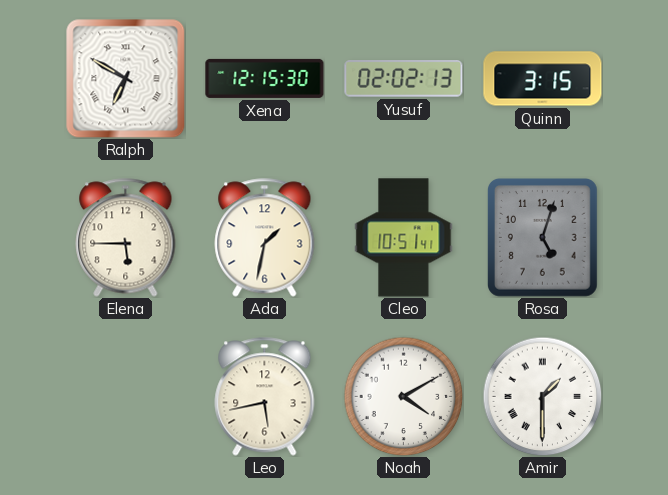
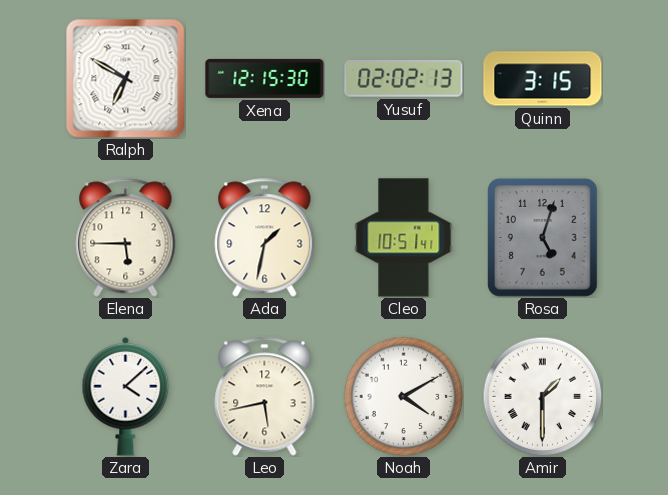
Zara: none -> 4:08 (126, 396)
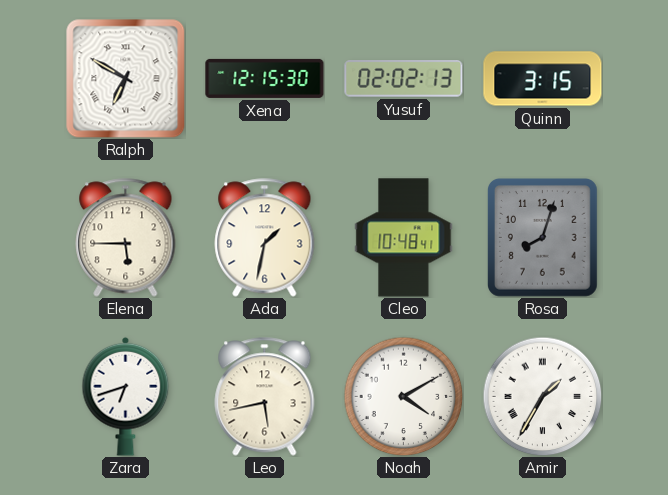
Cleo: 10:51 -> 10:48 (404, 238)
Rosa: 5:03 -> 8:03 (542, 238)
Zara: 4:08 -> 6:42 (126, 396)
Amir: 1:30 -> 1:35 (542, 396)
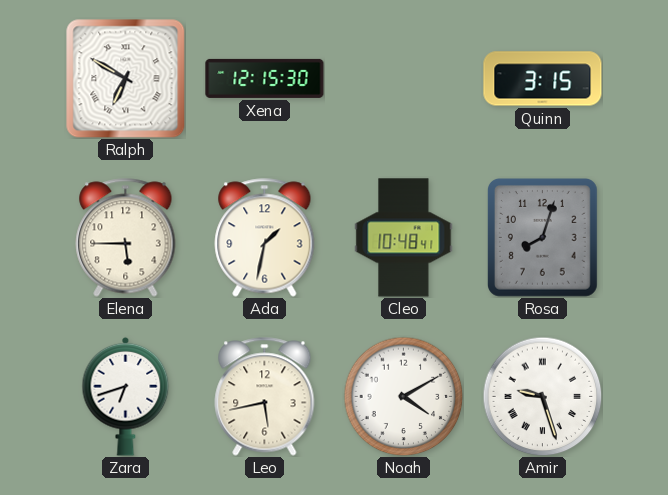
Yusuf: 02:02 -> none (404, 79)
Amir: 1:35 -> 9:27 (542, 396)
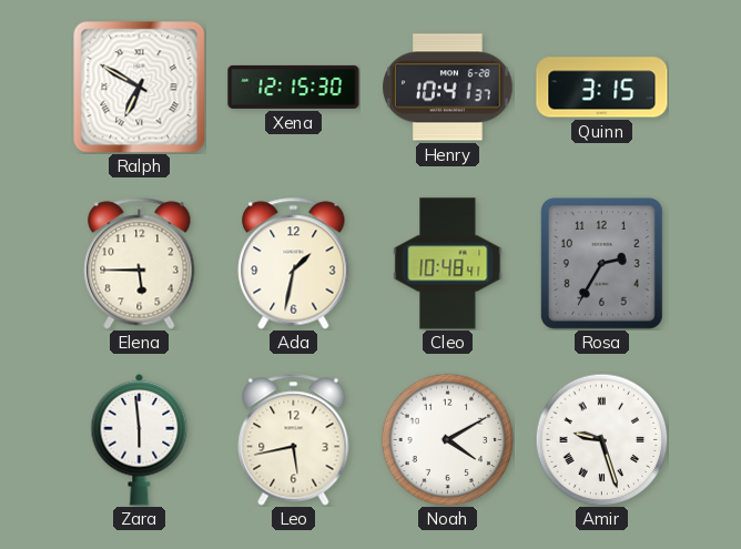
Henry: none -> 10:41 (448, 88)
Rosa: 8:03 -> 2:35 (601, 264)
Zara: 6:42 -> 5:59 (140, 439)
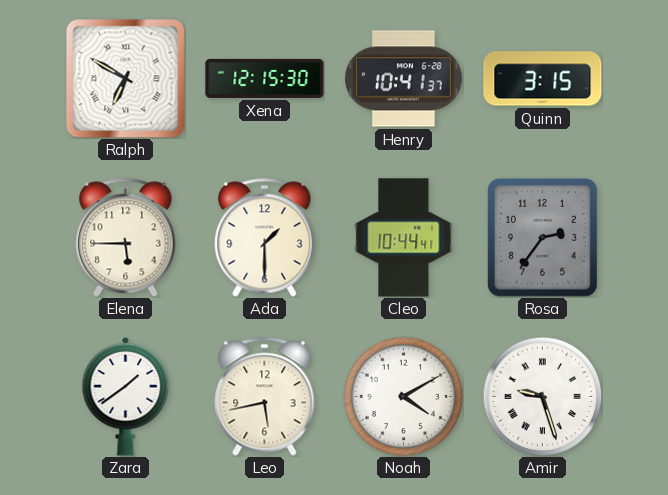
Ada: 1:32 -> 1:30 (265, 238)
Cleo: 10:48 -> 10:44 (404, 238)
Rosa: 2:35 -> 2:36 (542, 238)
Zara: 5:59 -> 1:39 (126, 396)
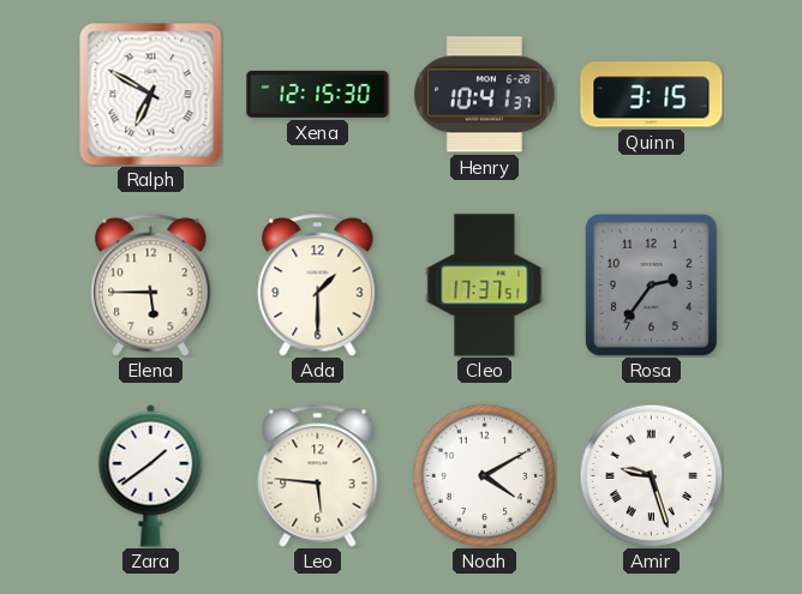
Cleo: 10:44 -> 17:37 (485, 286)
Leo: 5:43 -> 5:46 (318, 476)
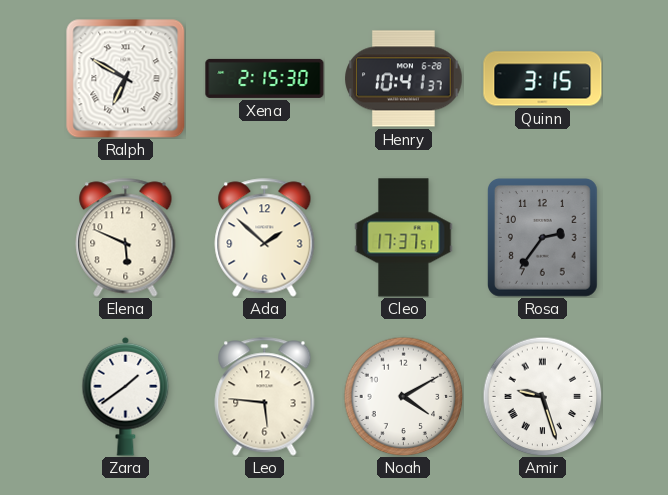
Xena: 12:15 -> 2:15 (265, 78)
Elena: 5:45 -> 5:49 (126, 238)
Ada: 1:30 -> 1:52 (265, 238)
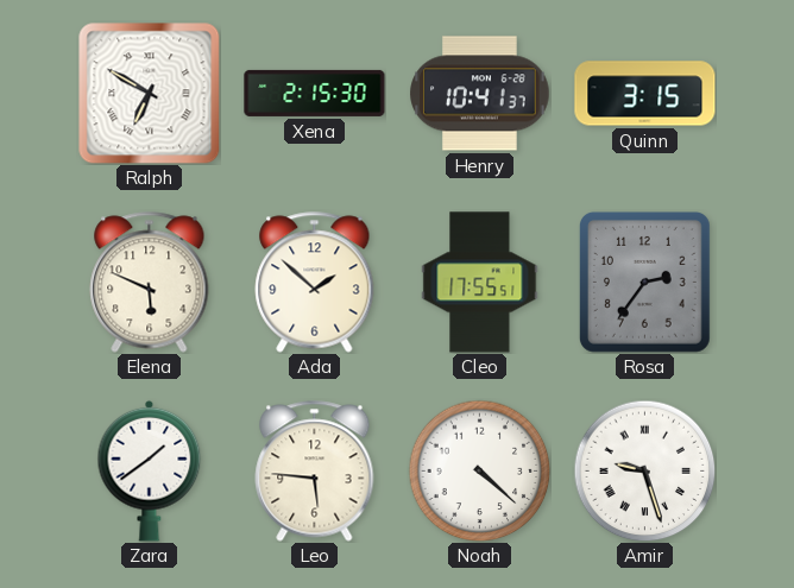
Cleo: 17:37 -> 17:55 (480, 283)
Noah: 4:10 -> 4:22 (479, 470)
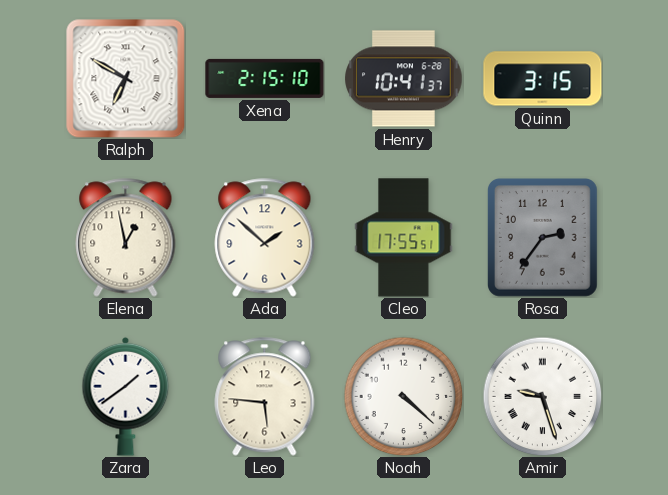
Xena: 2:15:30 -> 2:15:10 (265, 78)
Elena: 5:49 -> 12:58 (126, 238)
